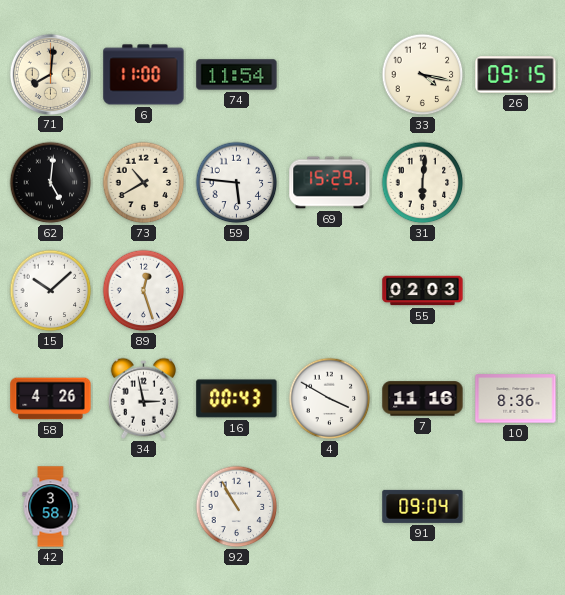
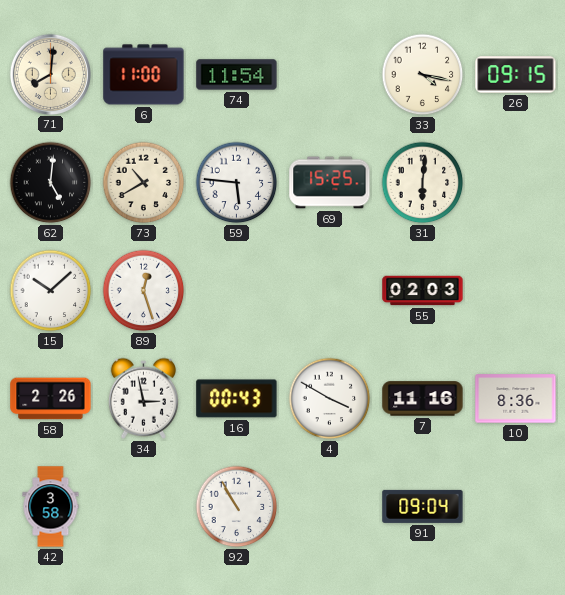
69: 15:29 -> 15:25 (330, 183)
58: 4:26 -> 2:26 (51, 399)
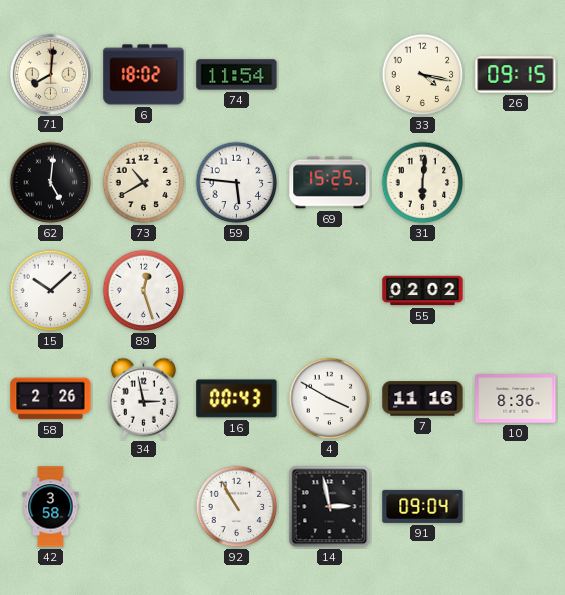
6: 11:00 -> 18:02 (144, 75)
55: 02:03 -> 02:02 (423, 291)
14: none -> 2:58 (330, 507)
